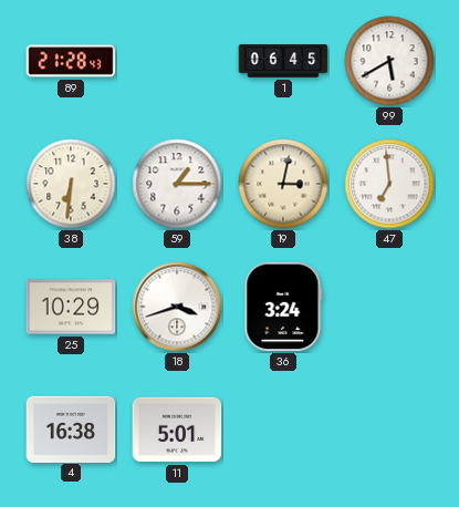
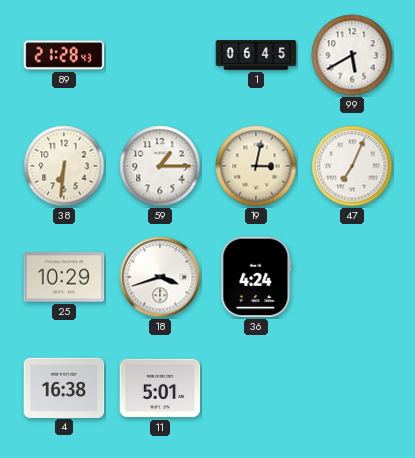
47: 6:59 -> 7:04 (352, 166)
36: 3:24 -> 4:24 (256, 277)
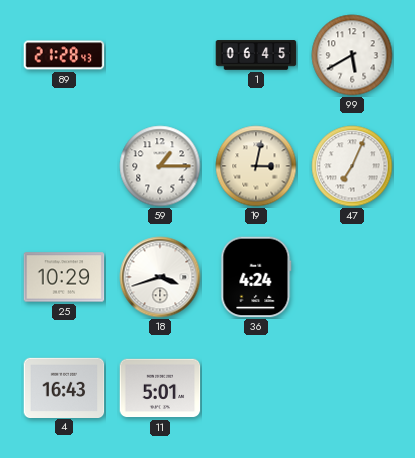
38: 6:31 -> none (64, 166)
4: 16:38 -> 16:43 (64, 387)
